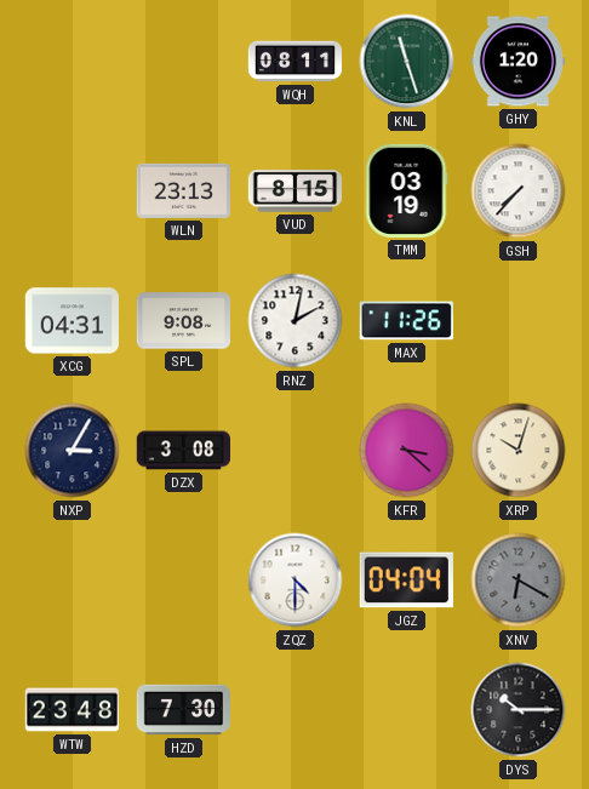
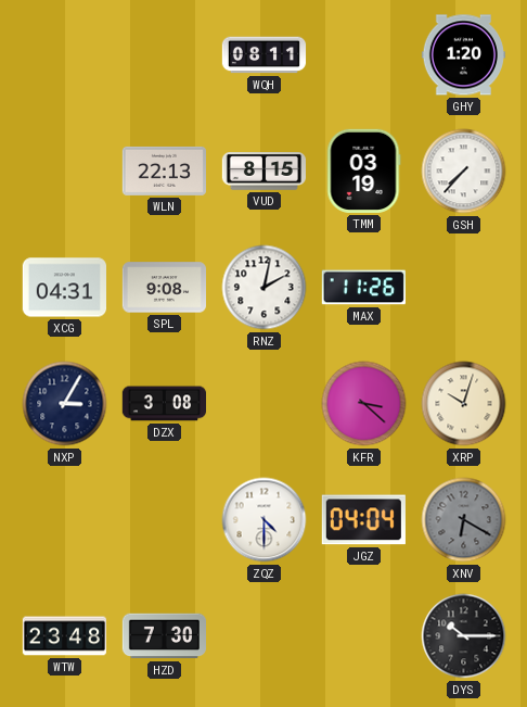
KNL: 11:27 -> none (407, 62)
WLN: 23:13 -> 22:13 (164, 171)
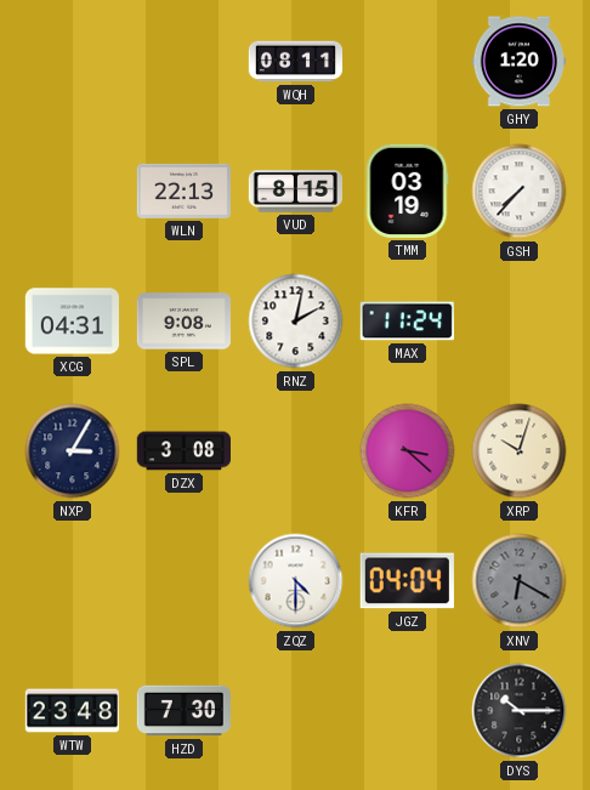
MAX: 11:26 -> 11:24 (407, 322)
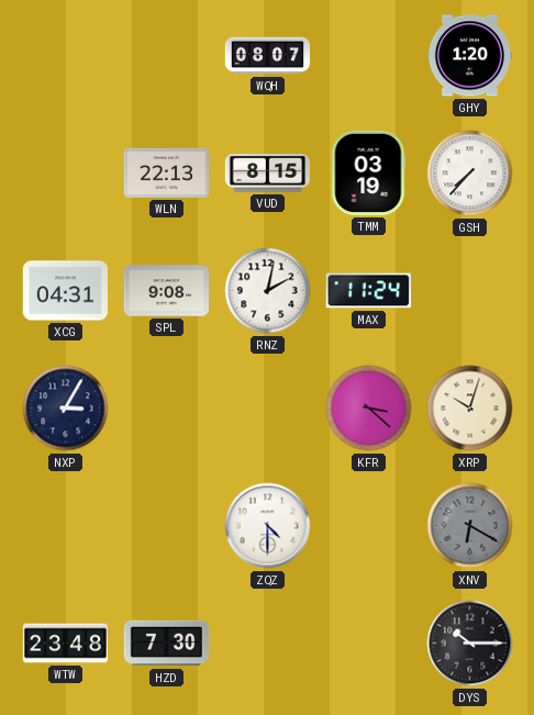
WQH: 08:11 -> 08:07 (268, 56)
DZX: 3:08 -> none (183, 451)
JGZ: 04:04 -> none (407, 581)
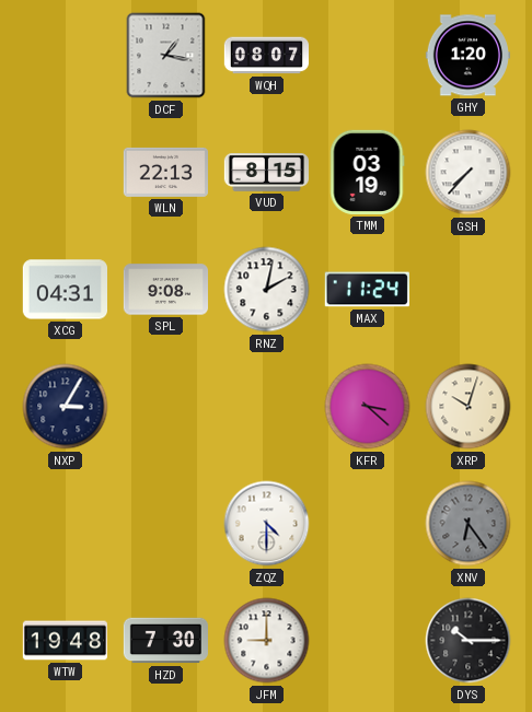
DCF: none -> 1:17 (166, 56)
XNV: 6:20 -> 6:24 (469, 524)
WTW: 23:48 -> 19:48 (65, 641)
JFM: none -> 9:00 (267, 641)
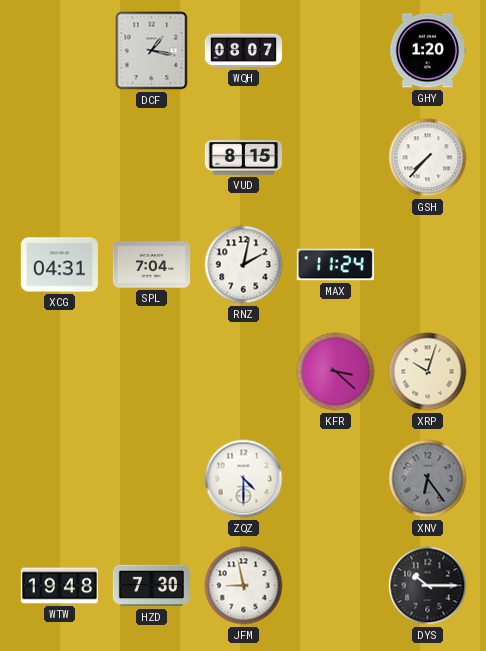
WLN: 22:13 -> none (165, 172)
TMM: 03:19 -> none (367, 172)
SPL: 9:08 -> 7:04 (151, 265)
NXP: 3:05 -> none (66, 407)
JFM: 9:00 -> 8:58 (244, 586)
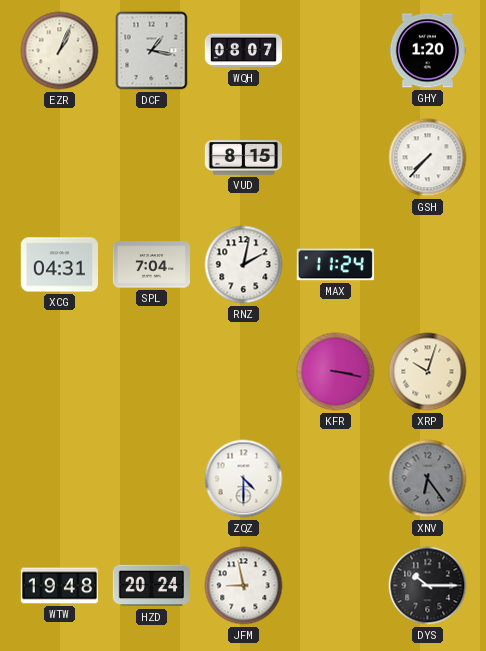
EZR: none -> 1:04 (60, 51)
KFR: 3:22 -> 3:17 (336, 372)
HZD: 7:30 -> 20:24 (151, 586)
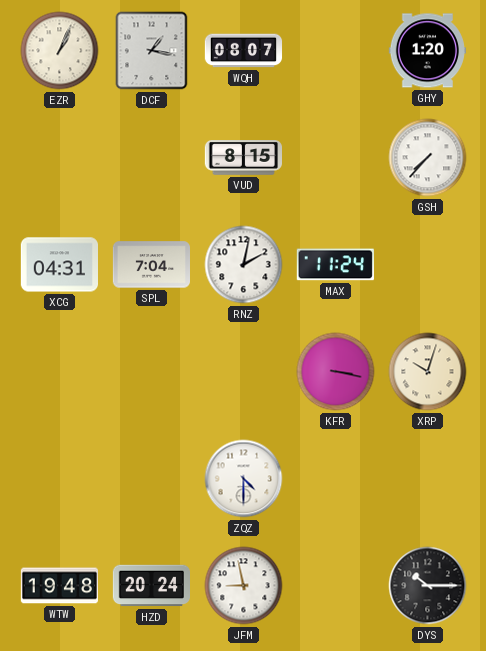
XNV: 6:24 -> none (428, 479)
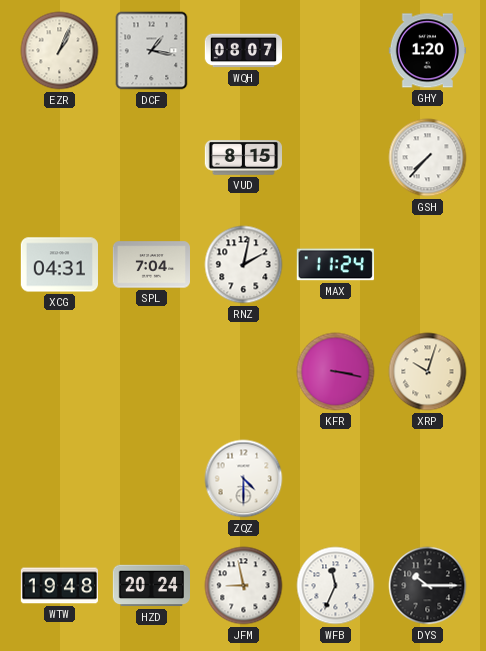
WFB: none -> 11:34 (336, 586)
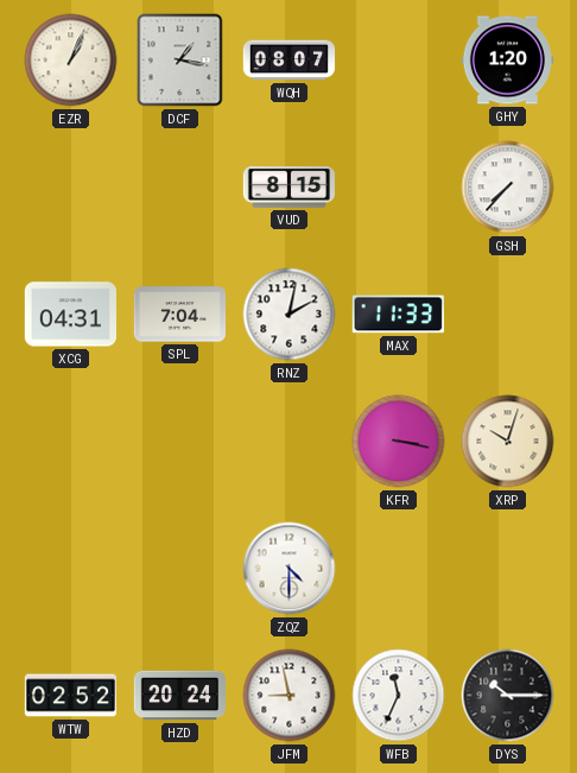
MAX: 11:24 -> 11:33 (398, 315)
WTW: 19:48 -> 02:52 (70, 696)
